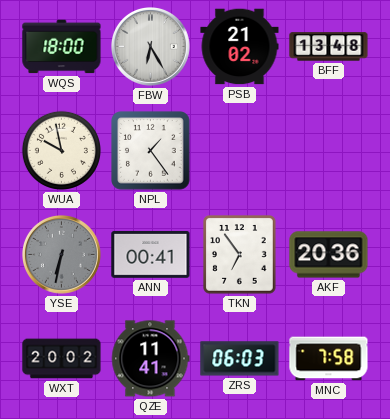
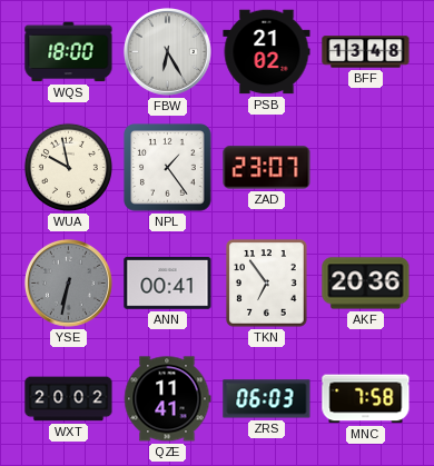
ZAD: none -> 23:07 (267, 168)
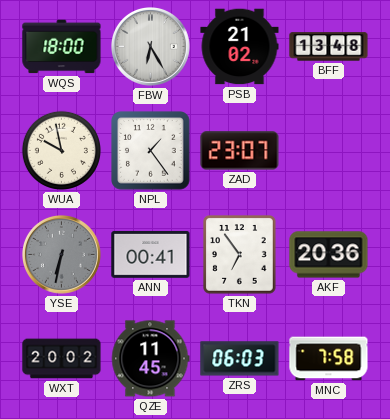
QZE: 11:41 -> 11:45 (150, 359)
